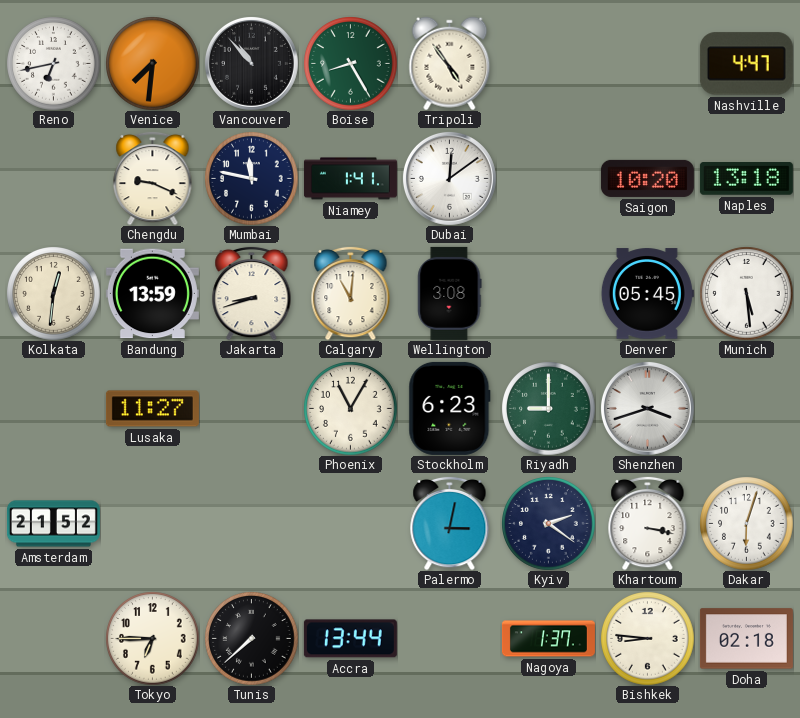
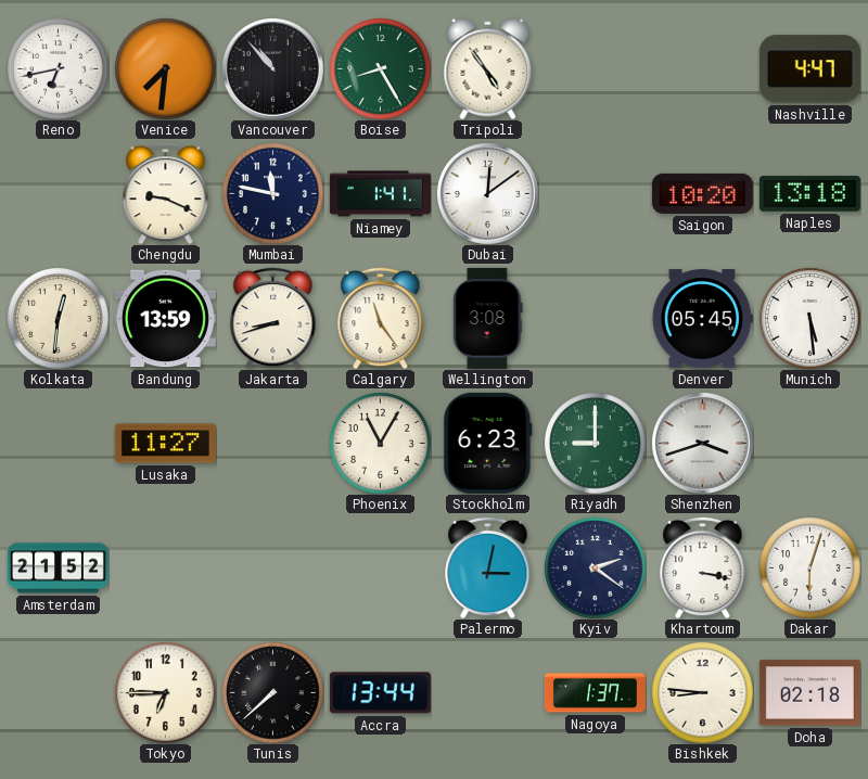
Calgary: 11:01 -> 11:24 (381, 318)
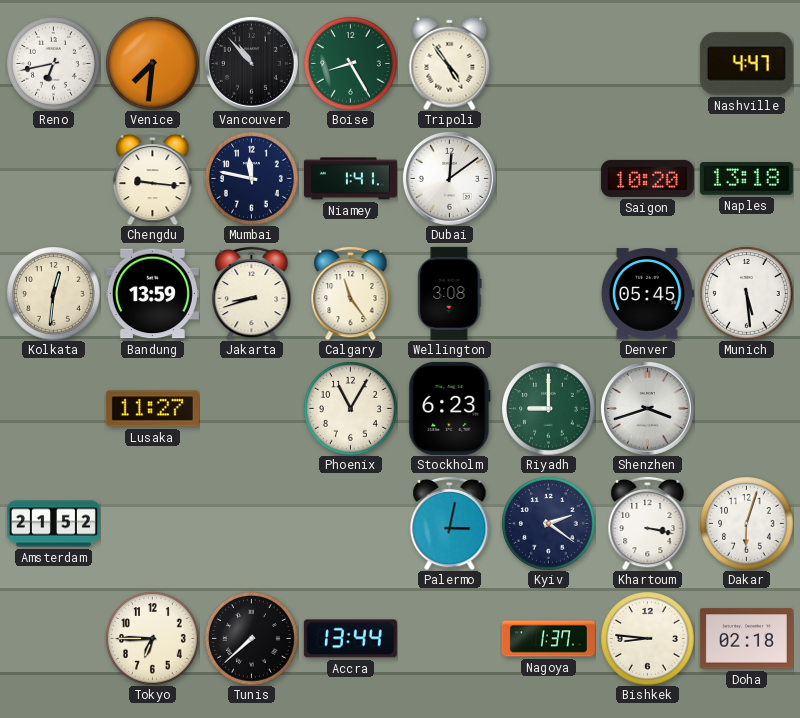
Chengdu: 9:19 -> 9:16 (153, 178)
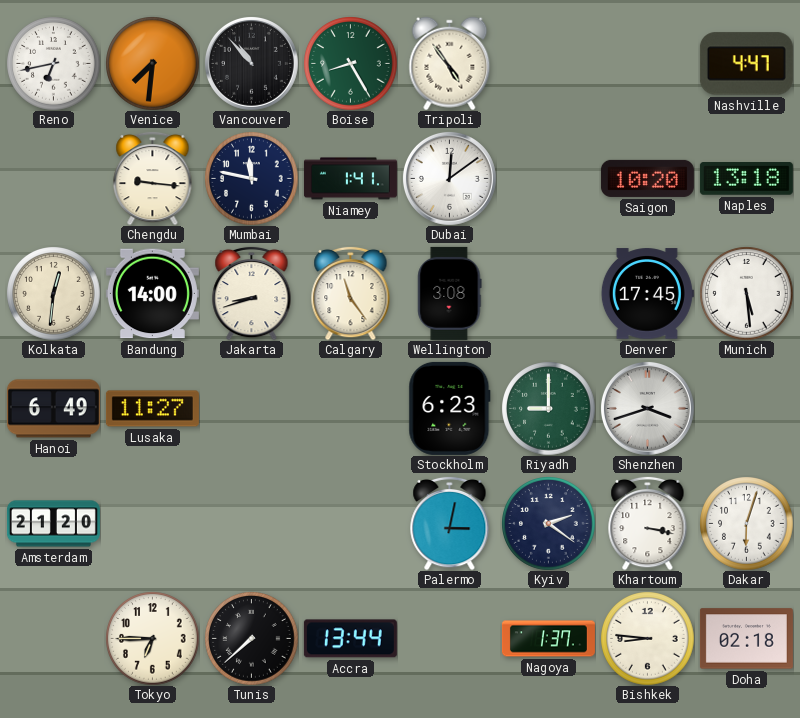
Bandung: 13:59 -> 14:00 (152, 294)
Denver: 05:45 -> 17:45 (647, 294)
Hanoi: none -> 6:49 (53, 409)
Phoenix: 11:05 -> none (350, 408)
Amsterdam: 21:52 -> 21:20 (53, 524)
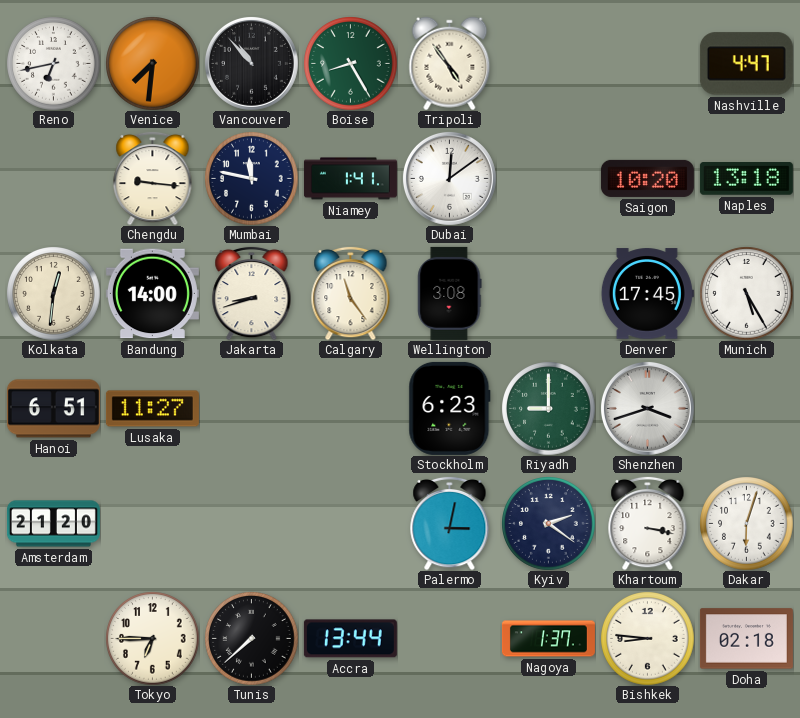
Munich: 5:29 -> 5:25 (746, 293)
Hanoi: 6:49 -> 6:51 (53, 409)
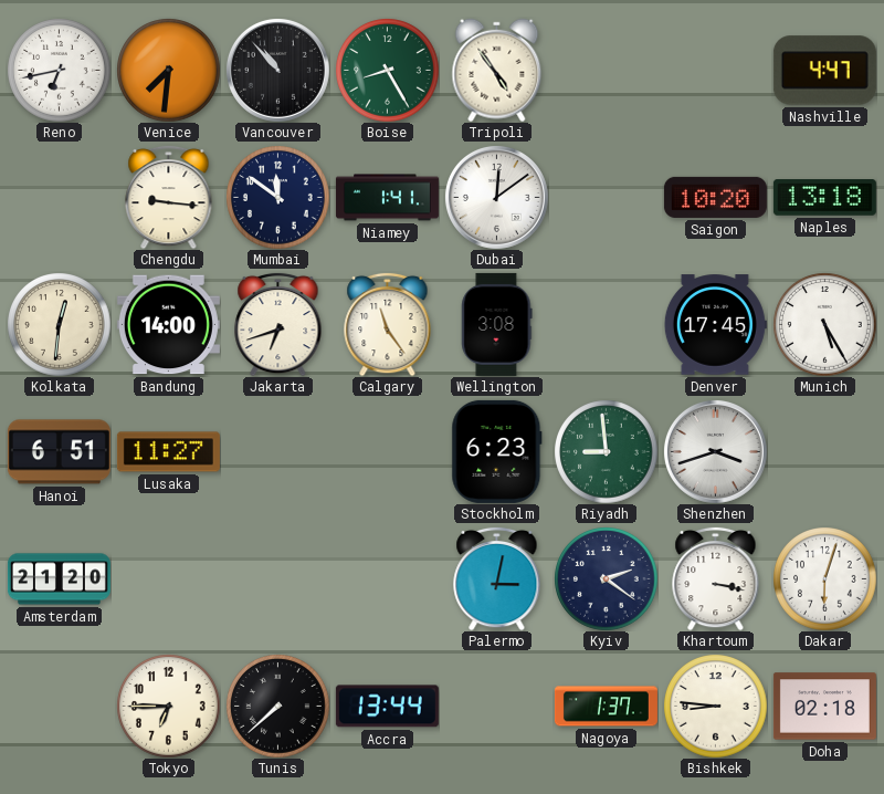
Mumbai: 11:47 -> 11:51 (277, 197)
Jakarta: 8:42 -> 6:42 (278, 324)
Riyadh: 9:00 -> 8:59 (606, 451)
